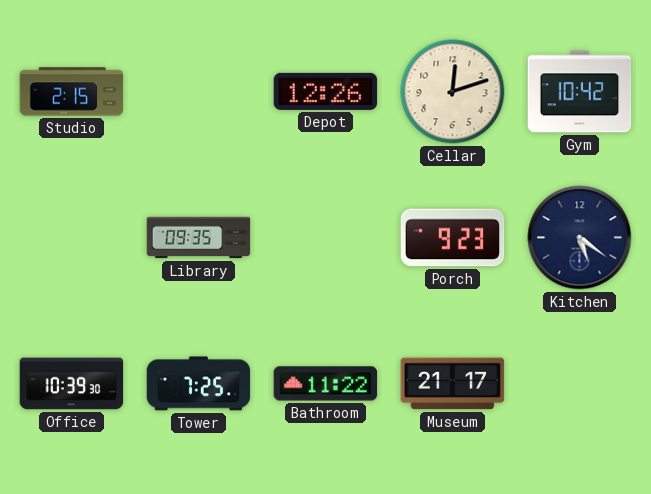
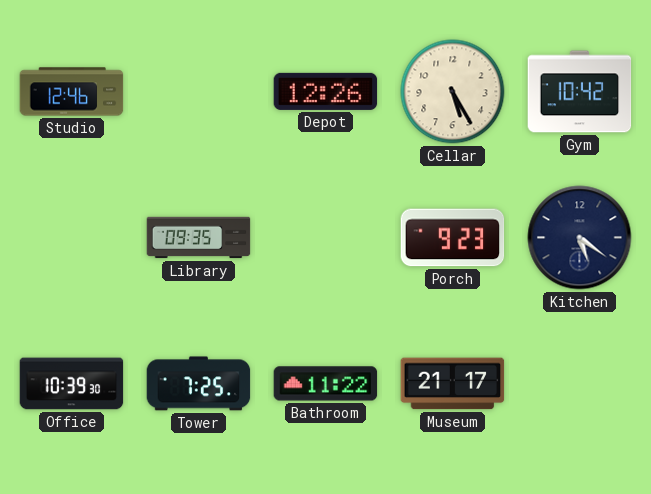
Studio: 2:15 -> 12:46 (72, 92)
Cellar: 12:12 -> 5:25 (453, 92)
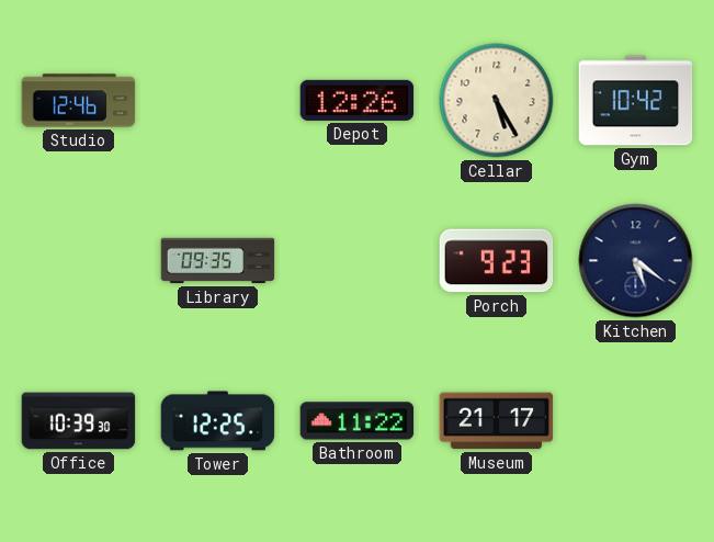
Tower: 7:25 -> 12:25 (218, 421)
